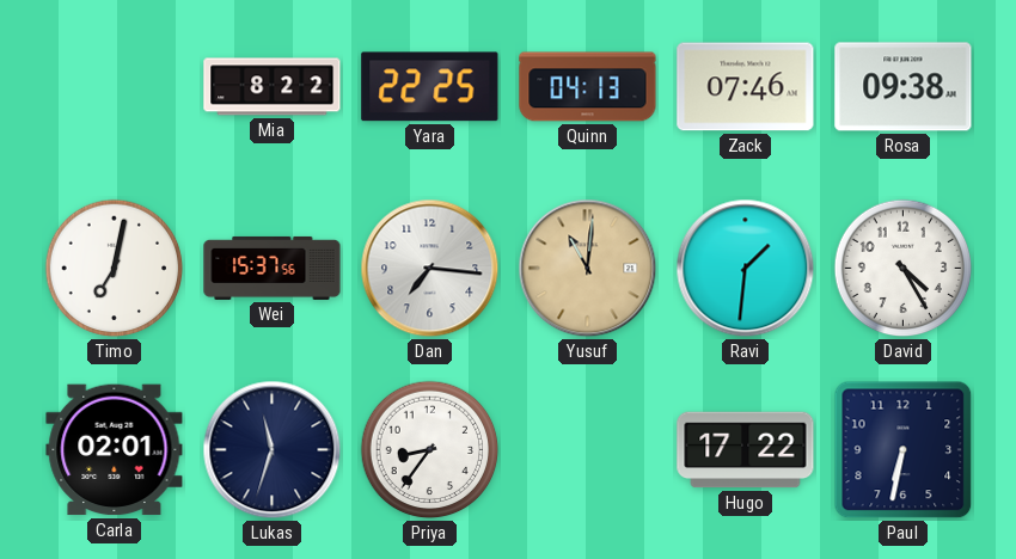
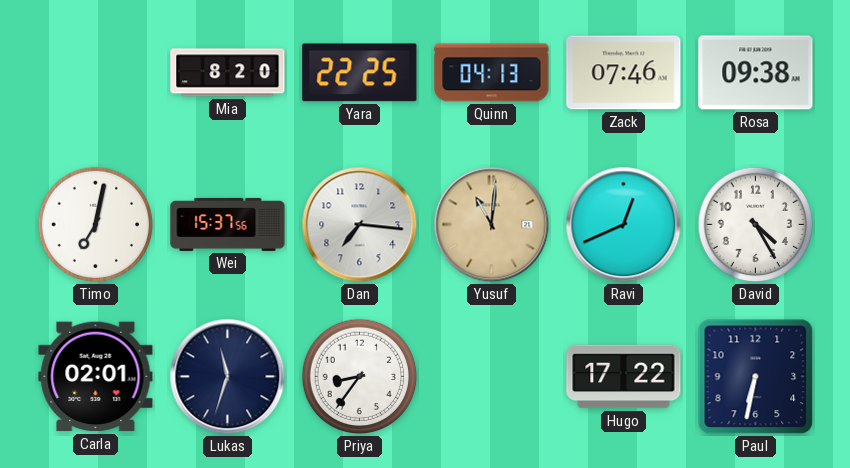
Mia: 8:22 -> 8:20 (228, 73)
Ravi: 1:31 -> 12:41 (624, 225)
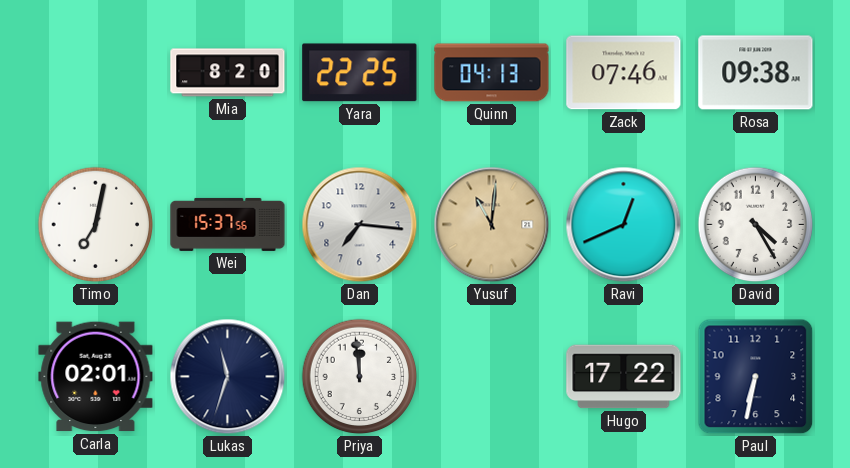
Priya: 8:36 -> 11:59 (360, 377)
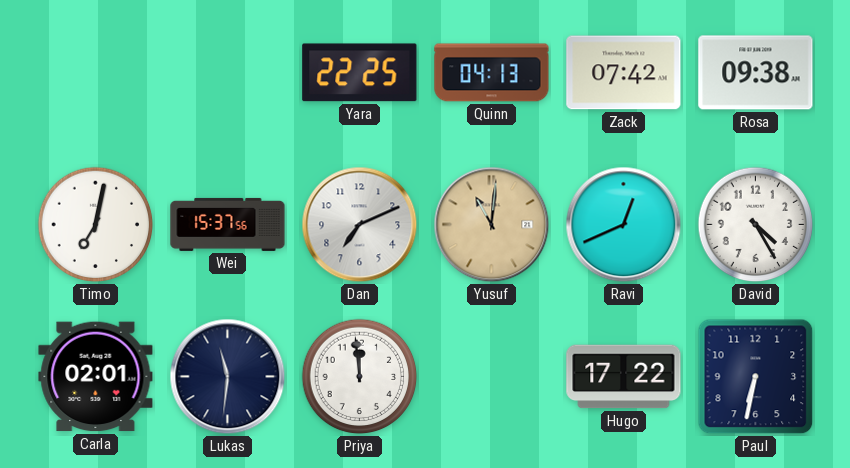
Mia: 8:20 -> none (228, 73)
Zack: 07:46 -> 07:42 (624, 73)
Dan: 7:16 -> 7:11 (360, 225)
Lukas: 11:33 -> 11:31 (228, 377)
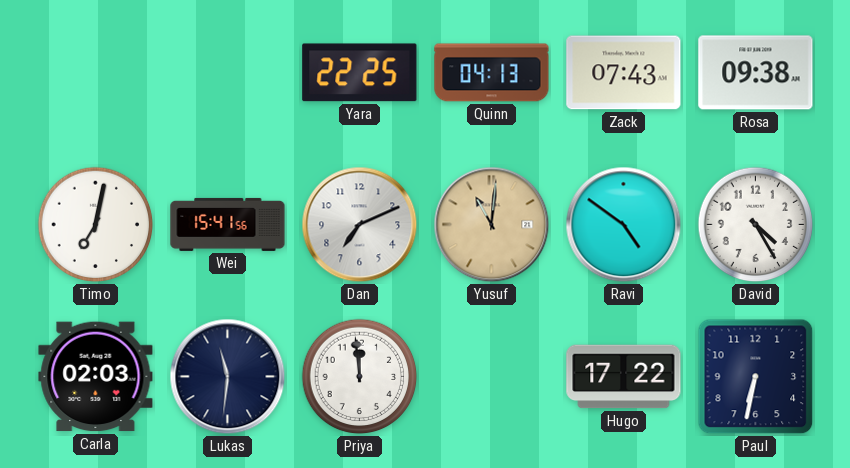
Zack: 07:42 -> 07:43 (624, 73)
Wei: 15:37 -> 15:41 (228, 224)
Ravi: 12:41 -> 4:51 (624, 225)
Carla: 02:01 -> 02:03 (96, 377)
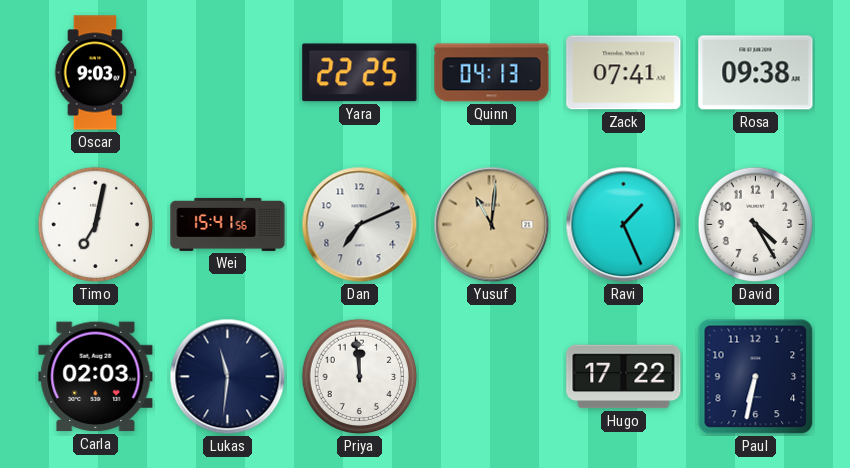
Oscar: none -> 9:03 (95, 73)
Zack: 07:43 -> 07:41 (624, 73)
Ravi: 4:51 -> 1:26 (624, 225)
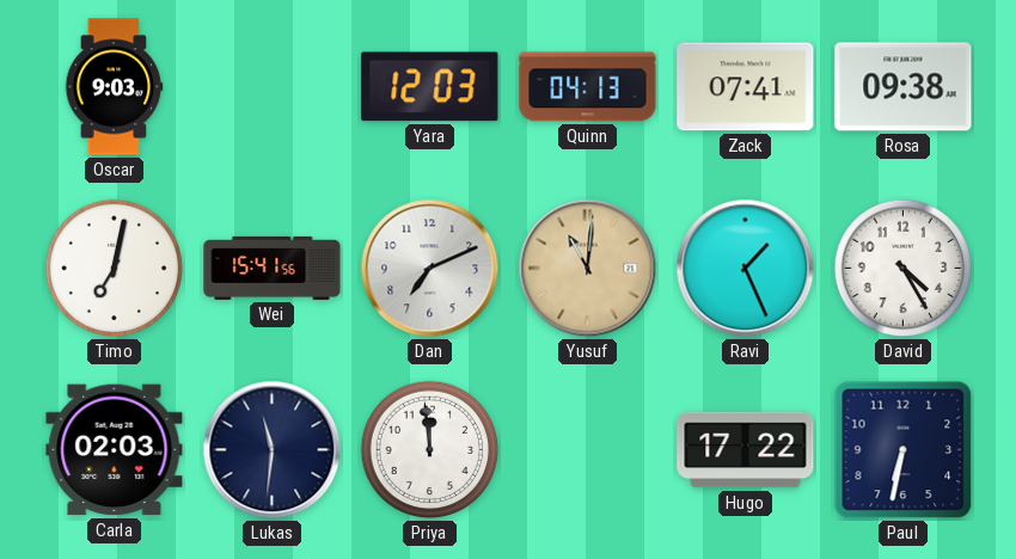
Yara: 22:25 -> 12:03 (430, 87)
